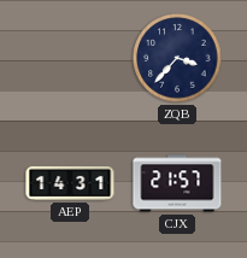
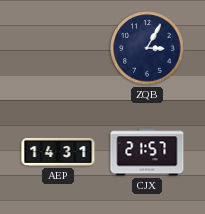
ZQB: 3:37 -> 3:05 (147, 48)
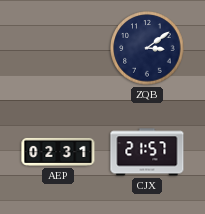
ZQB: 3:05 -> 3:09 (147, 48)
AEP: 14:31 -> 02:31 (58, 152)
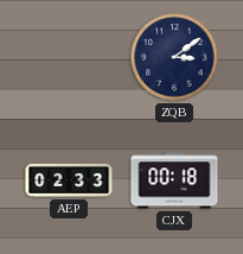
AEP: 02:31 -> 02:33 (69, 180)
CJX: 21:57 -> 00:18 (174, 180)
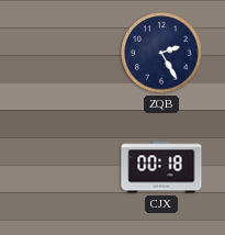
ZQB: 3:09 -> 2:25 (161, 53)
AEP: 02:33 -> none (69, 180)
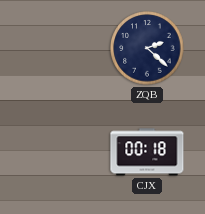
ZQB: 2:25 -> 2:22 (147, 48)
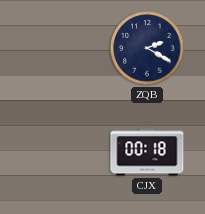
ZQB: 2:22 -> 2:20 (147, 48)
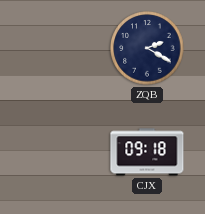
CJX: 00:18 -> 09:18 (147, 152)
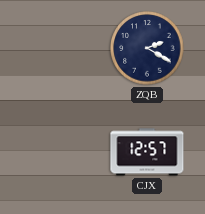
CJX: 09:18 -> 12:57 (147, 152)
